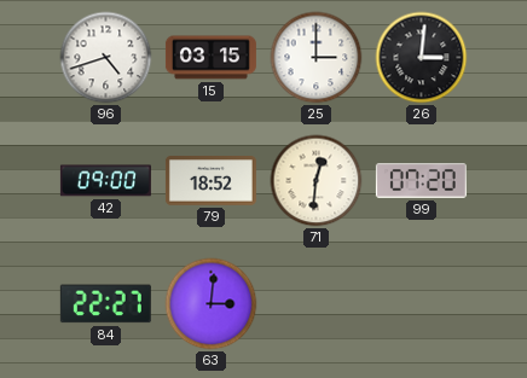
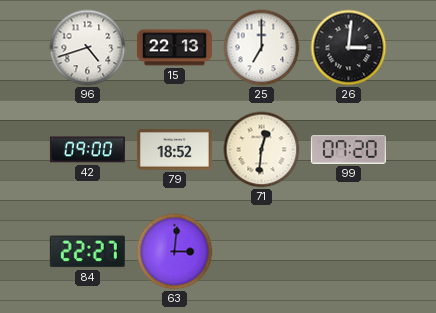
15: 03:15 -> 22:13 (174, 48)
25: 3:00 -> 7:00 (262, 48)
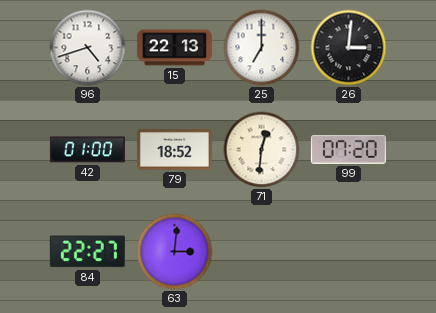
42: 09:00 -> 01:00 (87, 150)
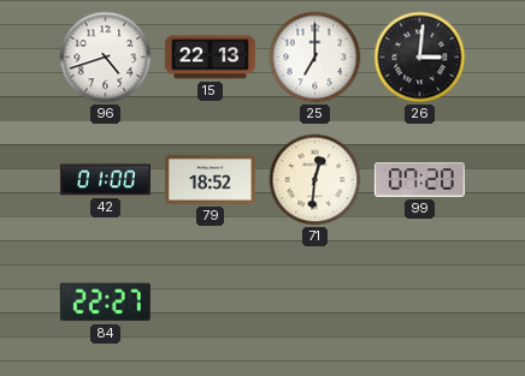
63: 3:01 -> none (175, 252)
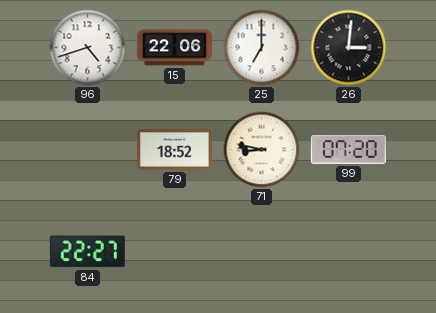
15: 22:13 -> 22:06 (174, 48)
42: 01:00 -> none (105, 180)
71: 12:31 -> 8:47 (262, 150)
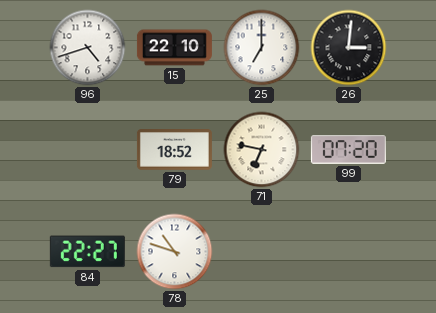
15: 22:06 -> 22:10 (174, 48)
71: 8:47 -> 6:47 (262, 150)
78: none -> 10:48 (175, 252)
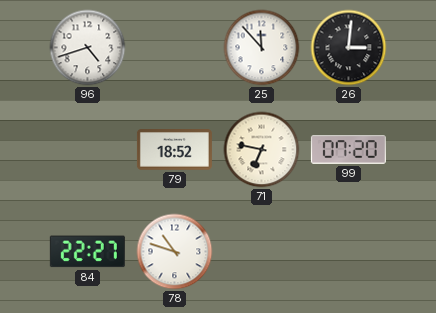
15: 22:10 -> none (174, 48)
25: 7:00 -> 11:53 (262, 48)
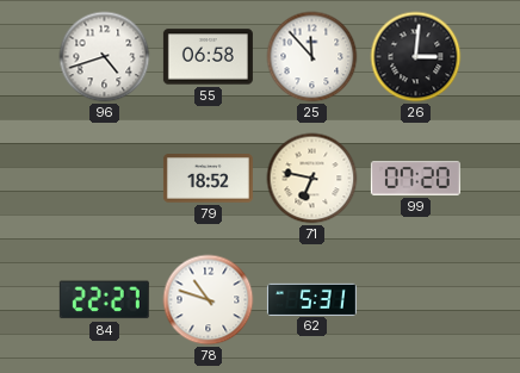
55: none -> 06:58 (208, 57)
62: none -> 5:31 (311, 299)
